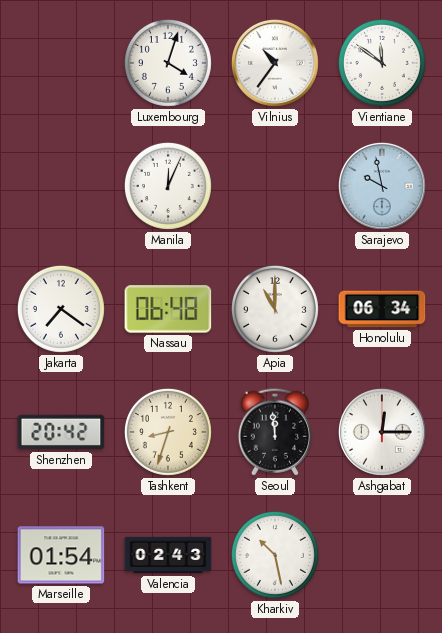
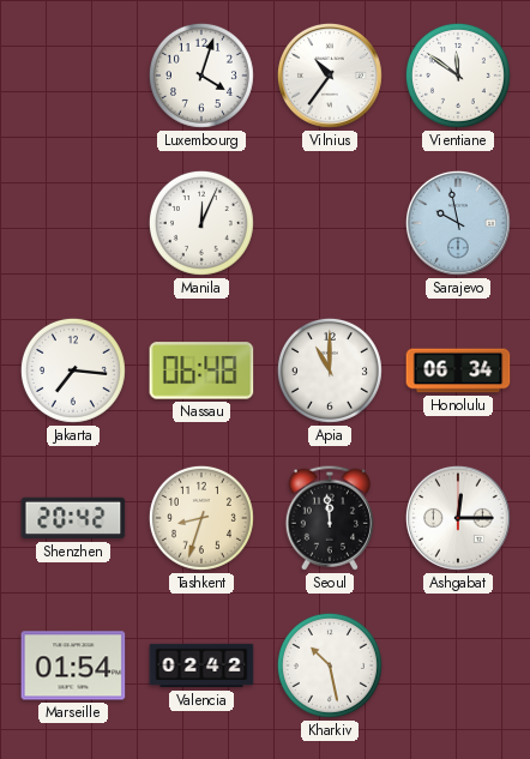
Jakarta: 7:21 -> 7:16 (73, 371)
Valencia: 02:43 -> 02:42 (201, 665)
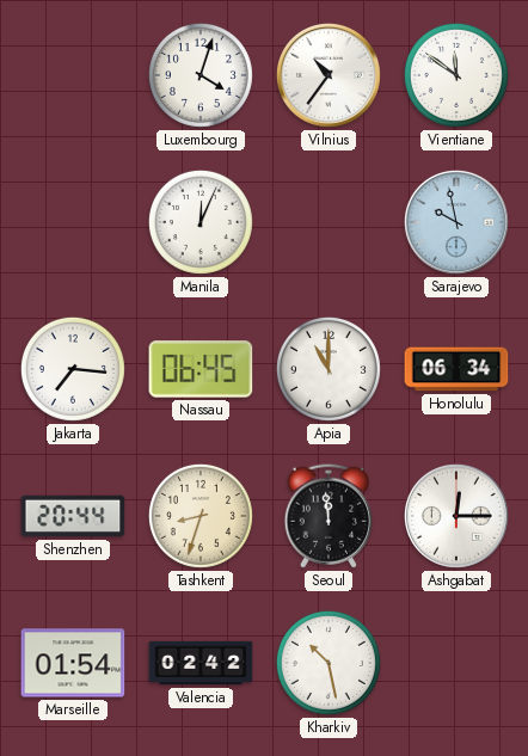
Nassau: 06:48 -> 06:45 (201, 369)
Shenzhen: 20:42 -> 20:44 (73, 516)
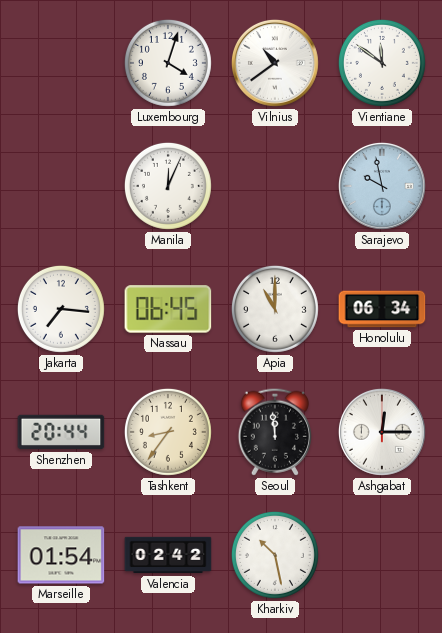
Vilnius: 10:36 -> 10:39 (275, 63)
Tashkent: 8:33 -> 8:36 (168, 432)
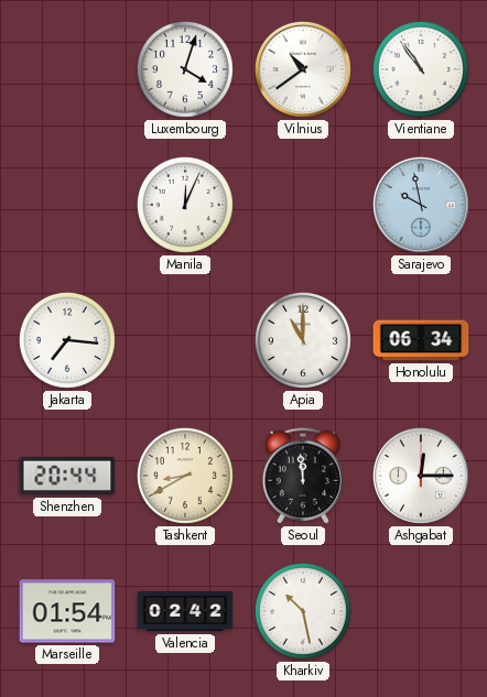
Vientiane: 11:51 -> 10:54 (421, 69)
Nassau: 06:45 -> none (168, 309)
Tashkent: 8:36 -> 8:40 (185, 476)
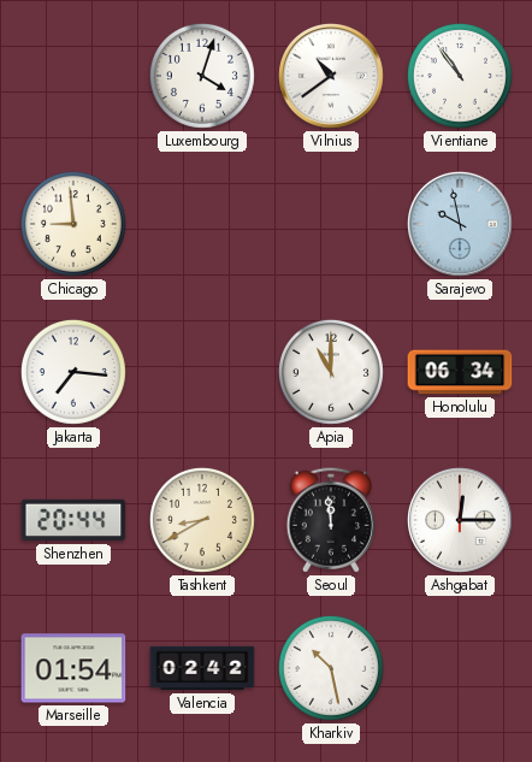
Chicago: none -> 8:59 (73, 224)
Manila: 12:04 -> none (185, 205)
